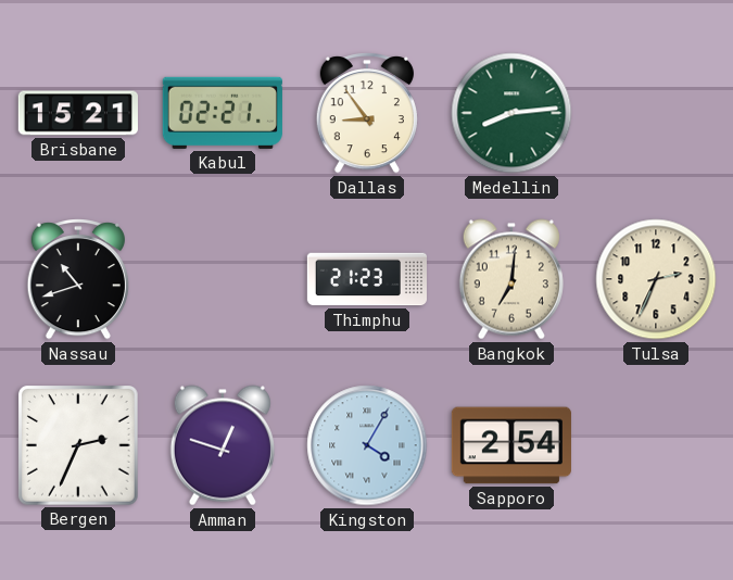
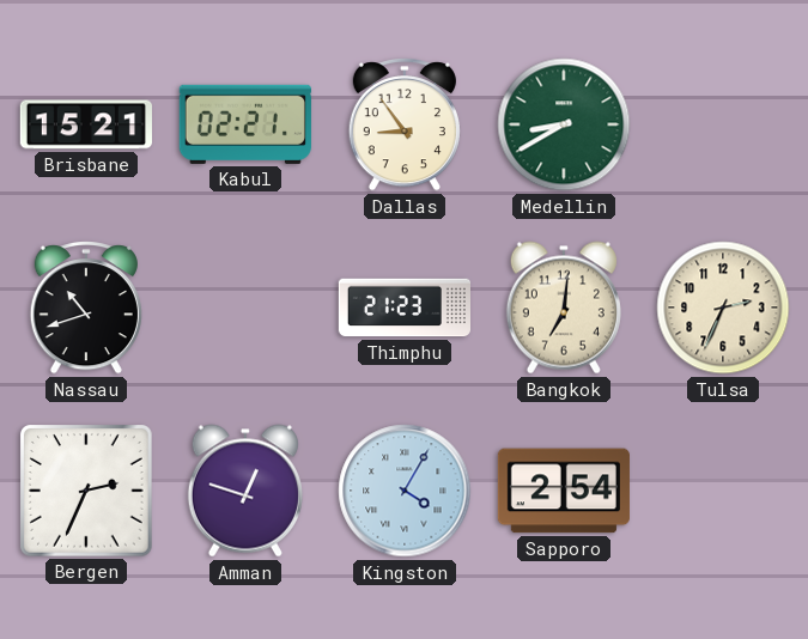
Medellin: 8:14 -> 8:40 (564, 124)
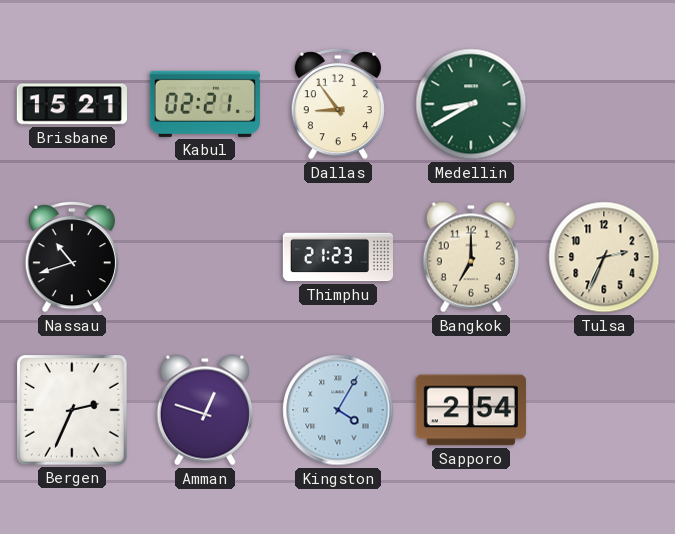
Bangkok: 7:01 -> 7:00 (471, 257)
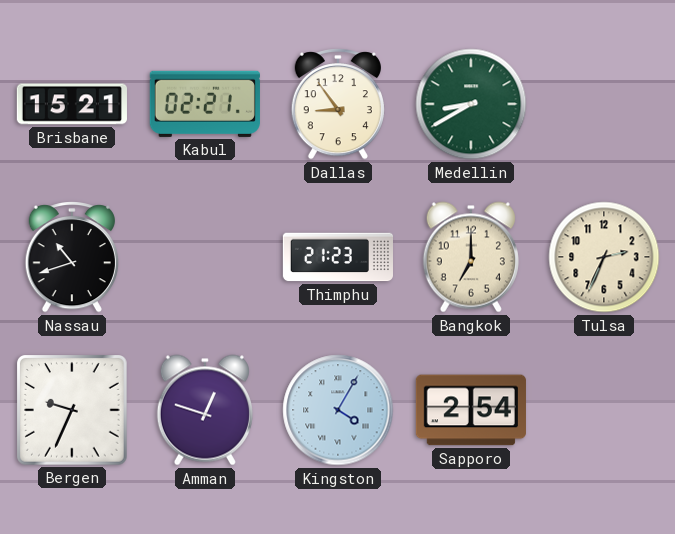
Bergen: 2:34 -> 9:34 (73, 411)
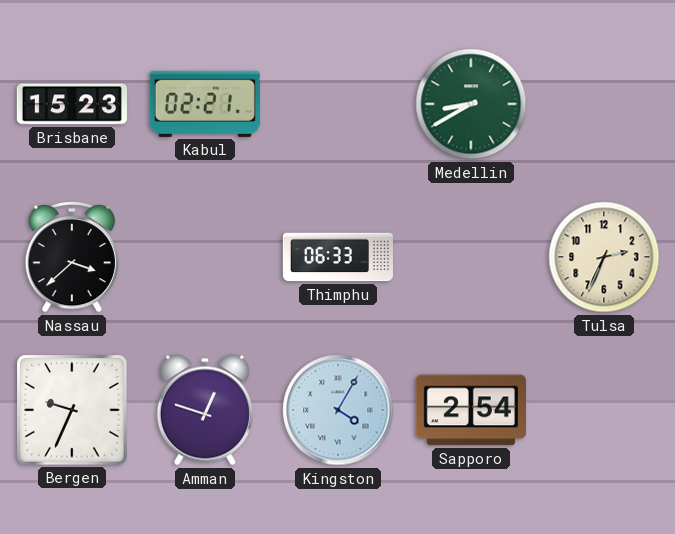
Brisbane: 15:21 -> 15:23 (72, 104)
Dallas: 8:54 -> none (338, 105)
Nassau: 10:42 -> 3:38 (72, 258)
Thimphu: 21:23 -> 06:33 (337, 257)
Bangkok: 7:00 -> none (471, 257)
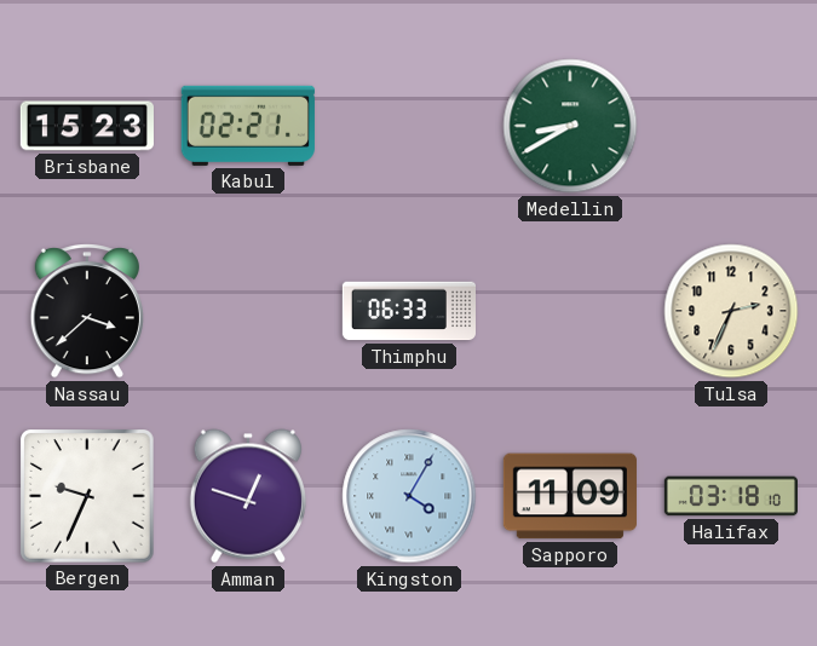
Sapporo: 2:54 -> 11:09 (570, 496)
Halifax: none -> 03:18 (730, 496)
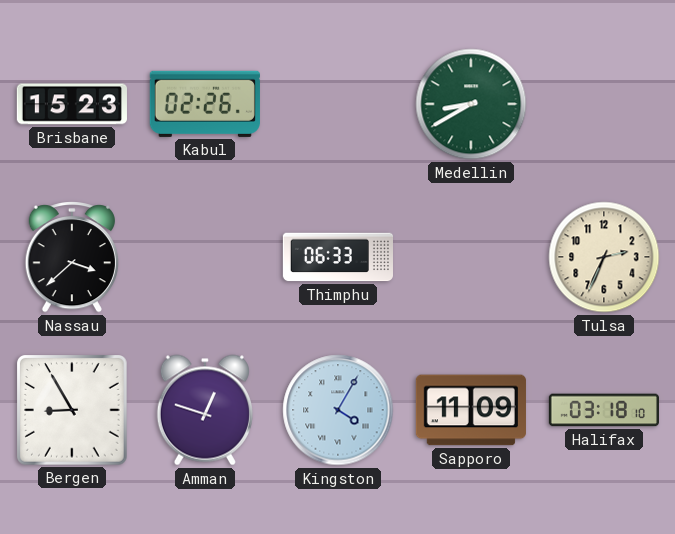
Kabul: 02:21 -> 02:26 (205, 104)
Bergen: 9:34 -> 8:55 (73, 411)
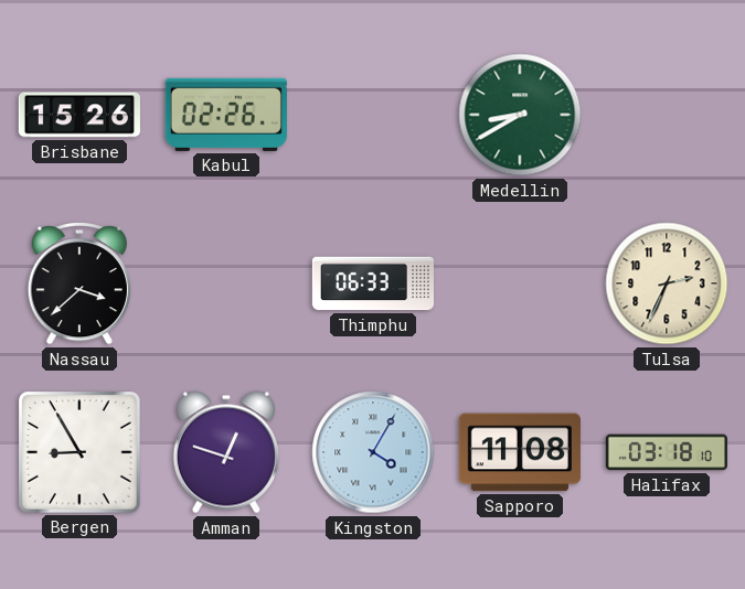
Brisbane: 15:23 -> 15:26 (79, 115)
Sapporo: 11:09 -> 11:08 (520, 452)
